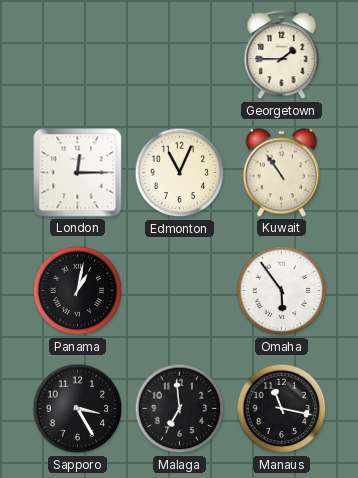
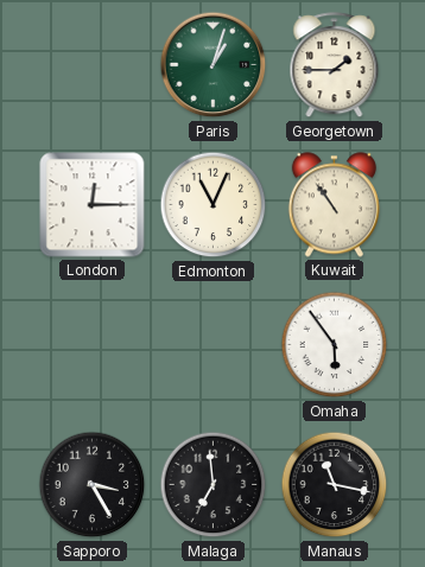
Paris: none -> 1:03 (214, 65)
Panama: 1:02 -> none (78, 291)
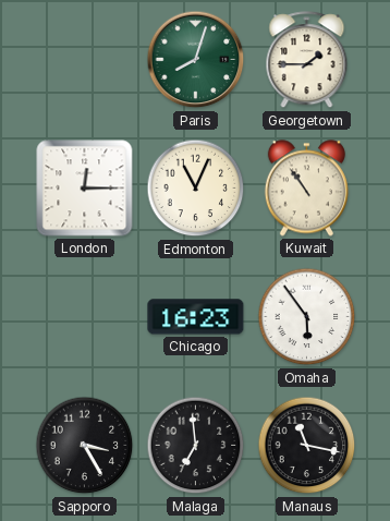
Paris: 1:03 -> 8:03 (196, 60)
Chicago: none -> 16:23 (196, 317)
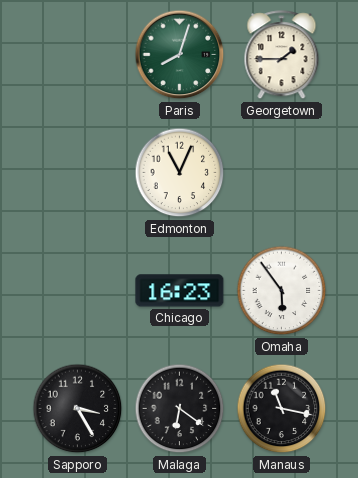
London: 12:15 -> none (85, 189)
Kuwait: 10:54 -> none (306, 189)
Malaga: 6:59 -> 6:21 (180, 409)
